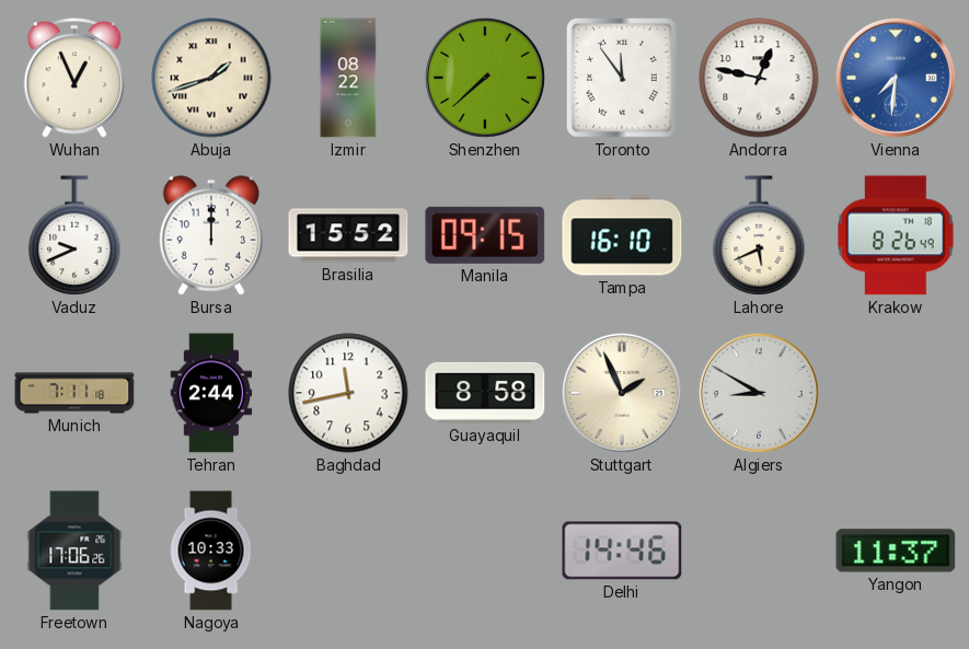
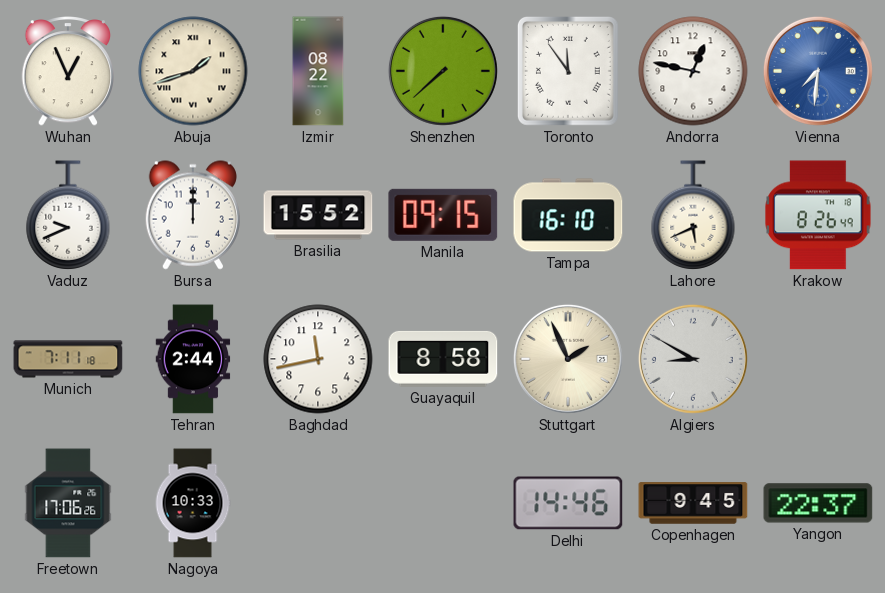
Copenhagen: none -> 9:45 (693, 503)
Yangon: 11:37 -> 22:37 (818, 503)
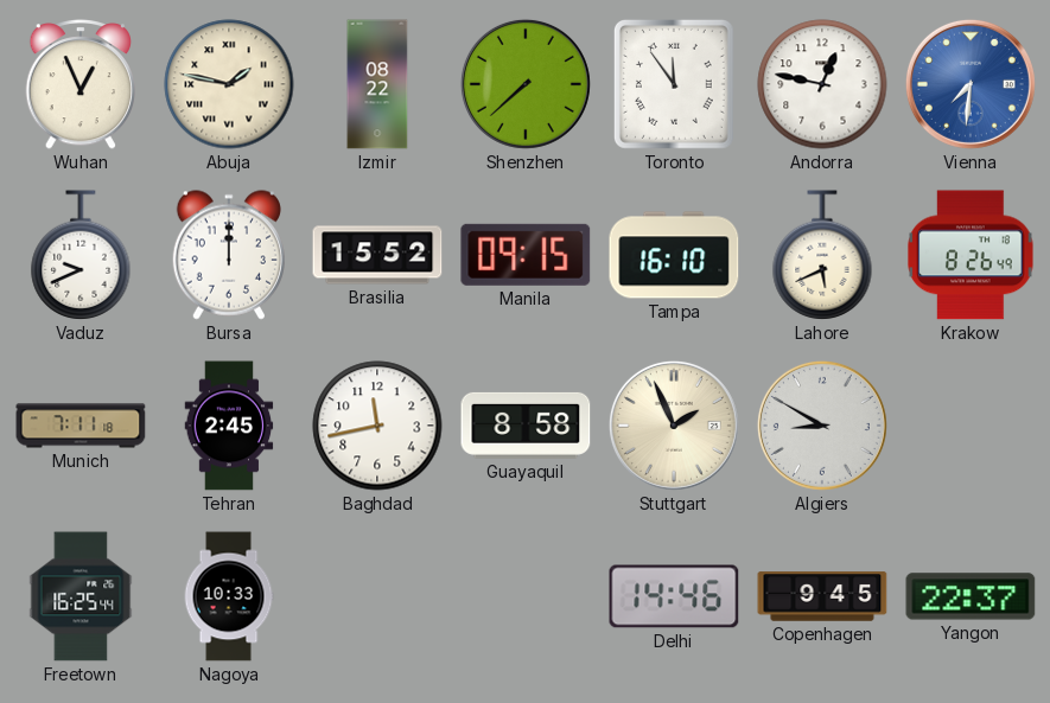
Abuja: 1:42 -> 1:47 (229, 84)
Tehran: 2:44 -> 2:45 (229, 426)
Freetown: 17:06 -> 16:25 (81, 596)
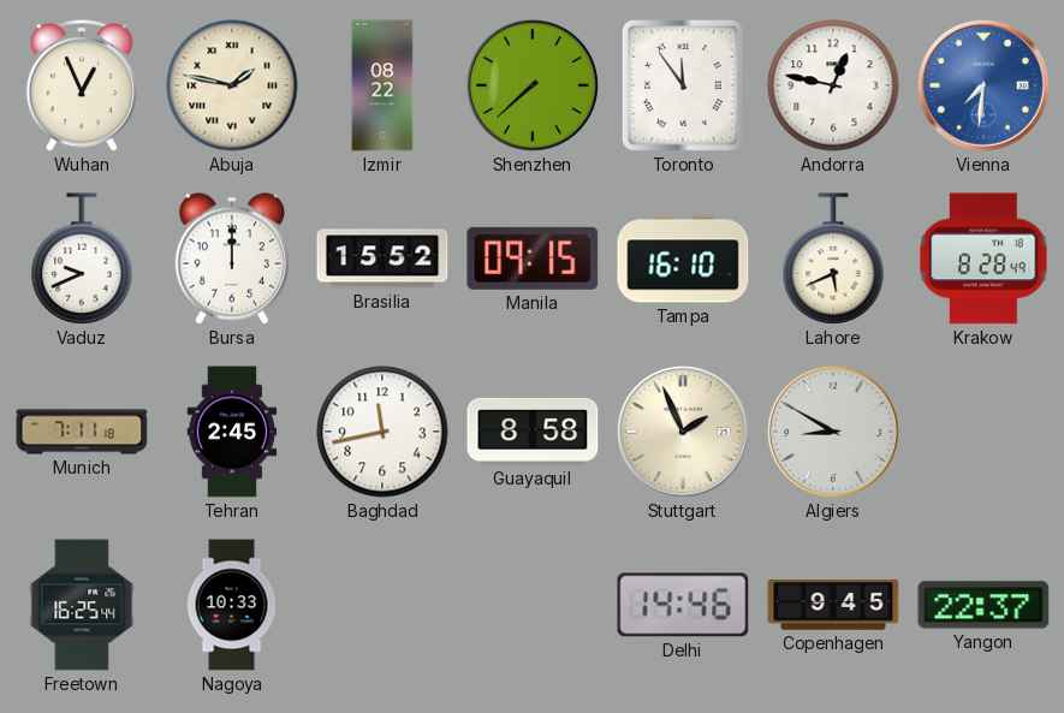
Krakow: 8:26 -> 8:28 (983, 259)
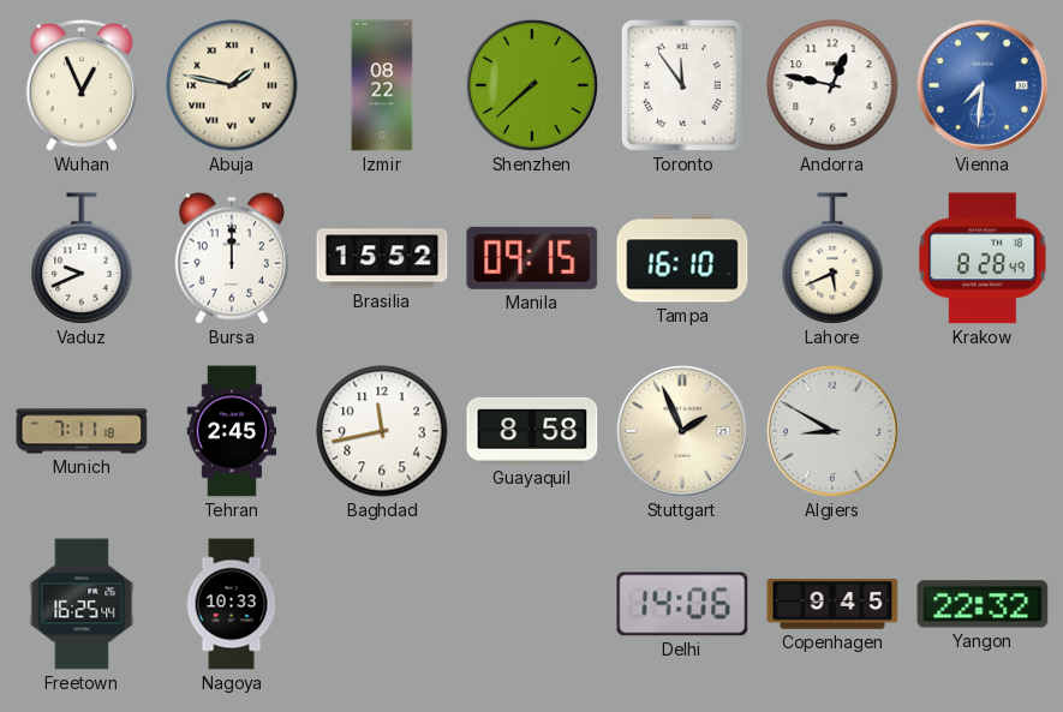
Delhi: 14:46 -> 14:06 (682, 604)
Yangon: 22:37 -> 22:32 (983, 604)
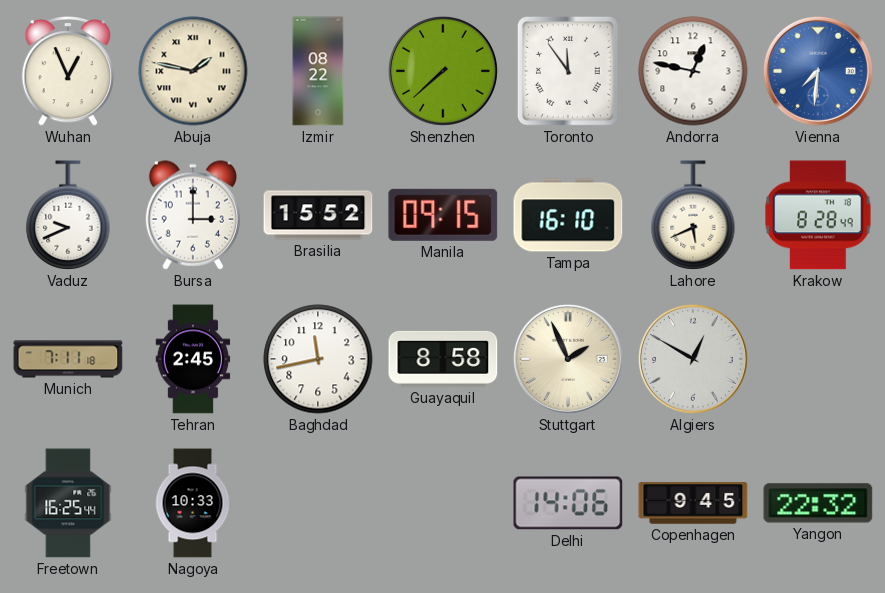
Bursa: 12:00 -> 3:00 (193, 215)
Algiers: 8:50 -> 12:50 (693, 359)
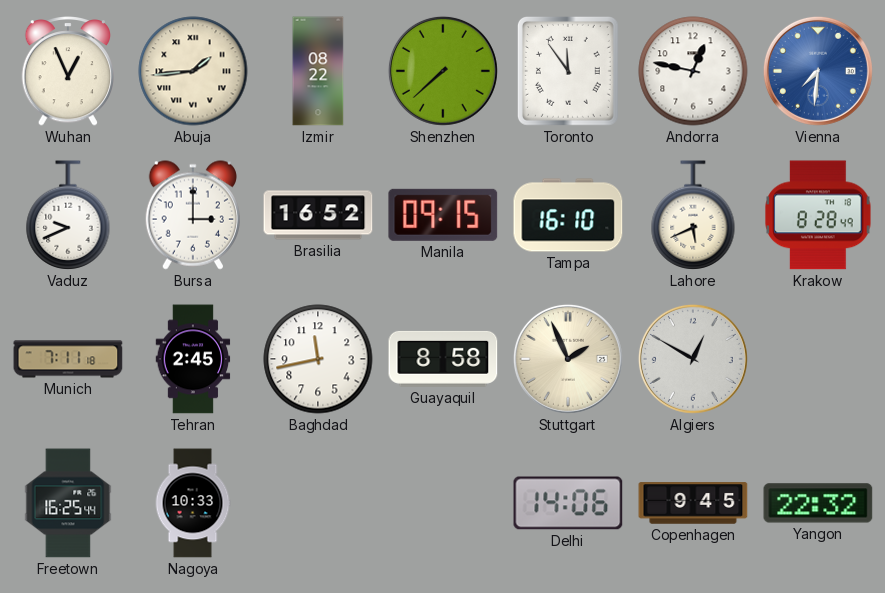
Abuja: 1:47 -> 1:44 (193, 71)
Brasilia: 15:52 -> 16:52 (318, 215)
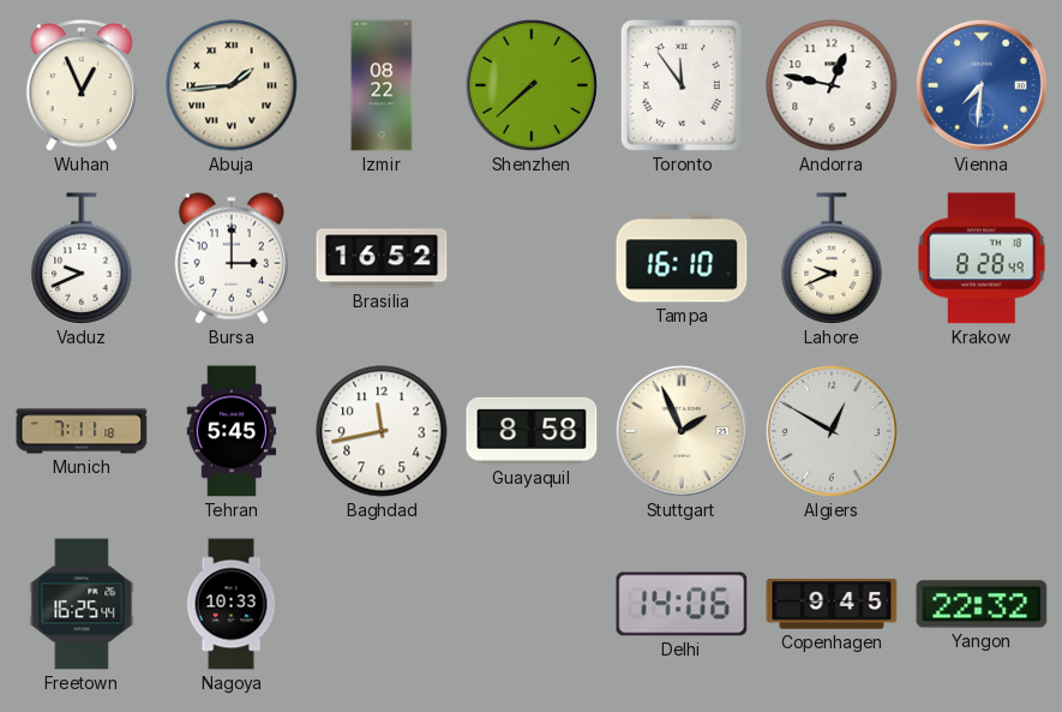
Manila: 09:15 -> none (443, 215)
Lahore: 5:41 -> 9:41 (832, 258)
Tehran: 2:45 -> 5:45 (232, 431)
